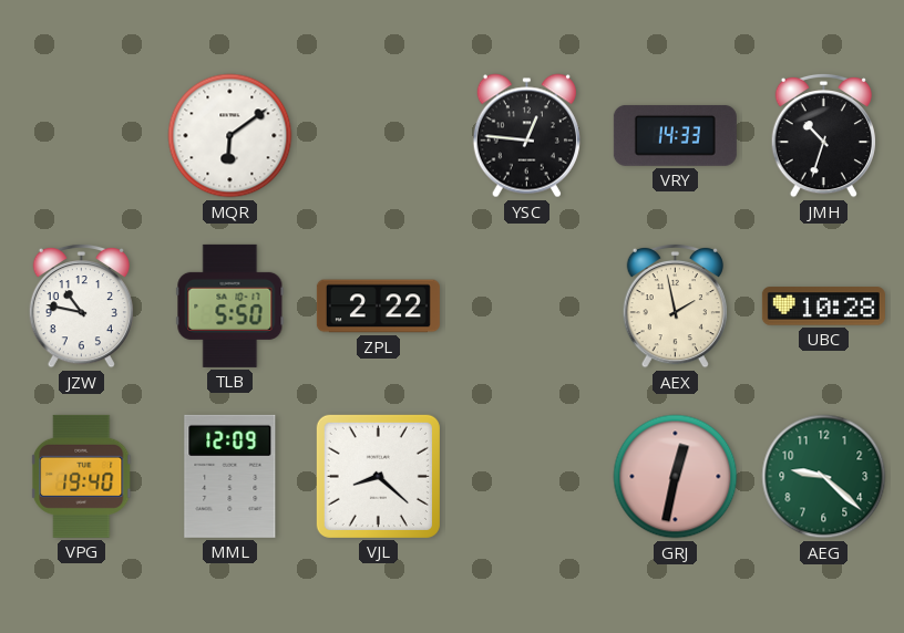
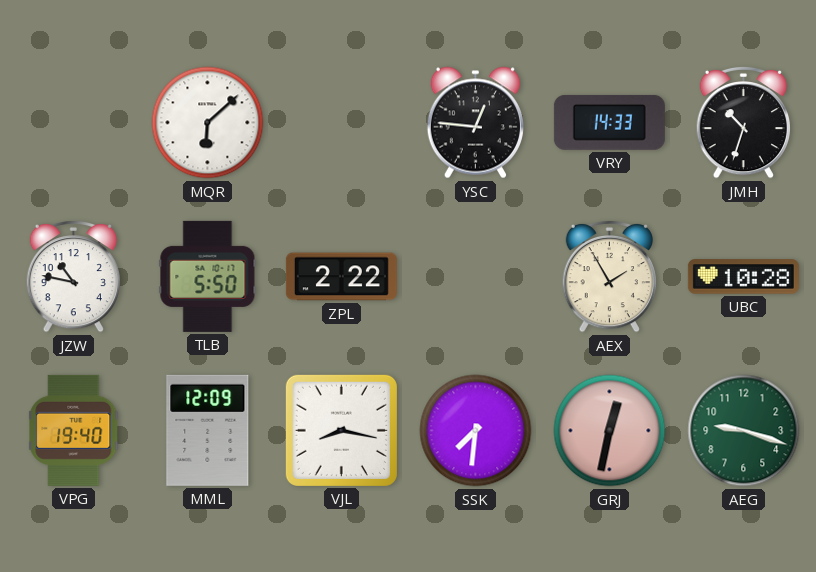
MQR: 6:09 -> 6:08 (208, 123)
AEX: 1:58 -> 1:55 (609, 276)
VJL: 8:22 -> 8:17 (341, 430)
SSK: none -> 7:31 (476, 431)
AEG: 9:22 -> 9:18 (744, 431)
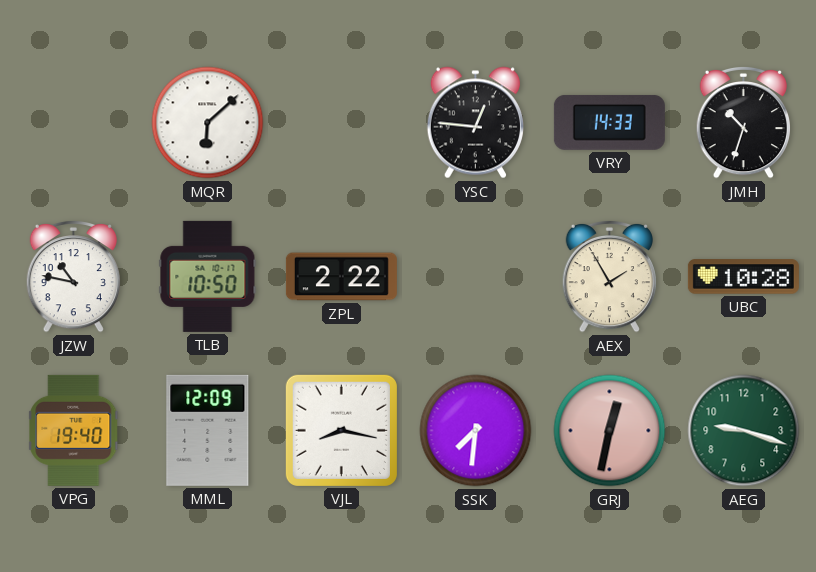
TLB: 5:50 -> 10:50 (208, 276)
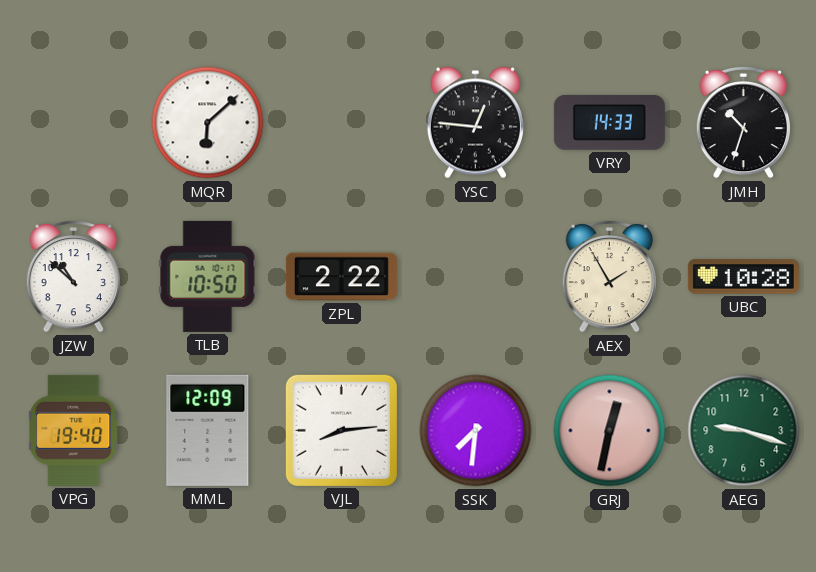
JZW: 10:47 -> 10:52 (73, 276)
VJL: 8:17 -> 8:14 (341, 430)
